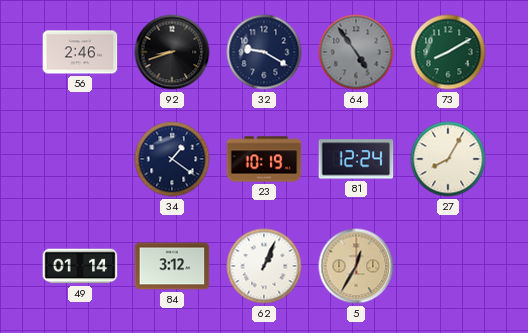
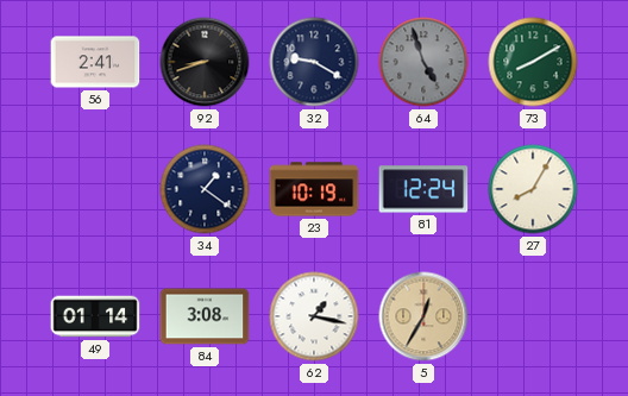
56: 2:46 -> 2:41 (95, 62)
64: 4:54 -> 4:57 (423, 62)
84: 3:12 -> 3:08 (205, 316)
62: 1:04 -> 1:17 (314, 316)
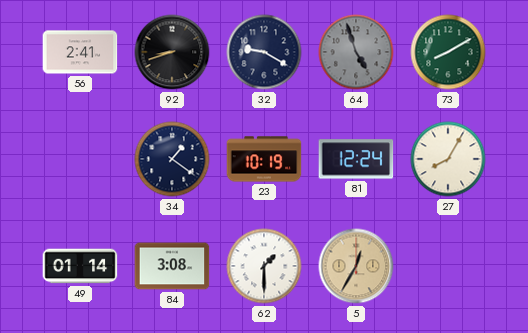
62: 1:17 -> 1:30 (264, 266)
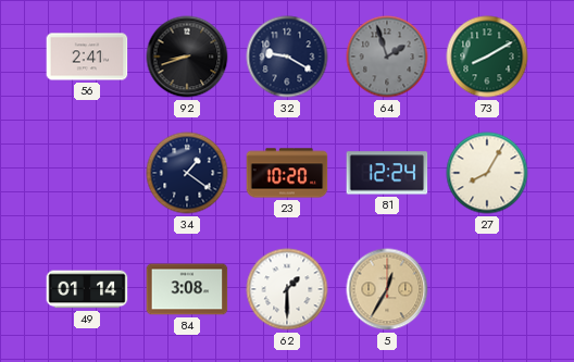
64: 4:57 -> 1:57 (387, 57)
23: 10:19 -> 10:20 (287, 173)
